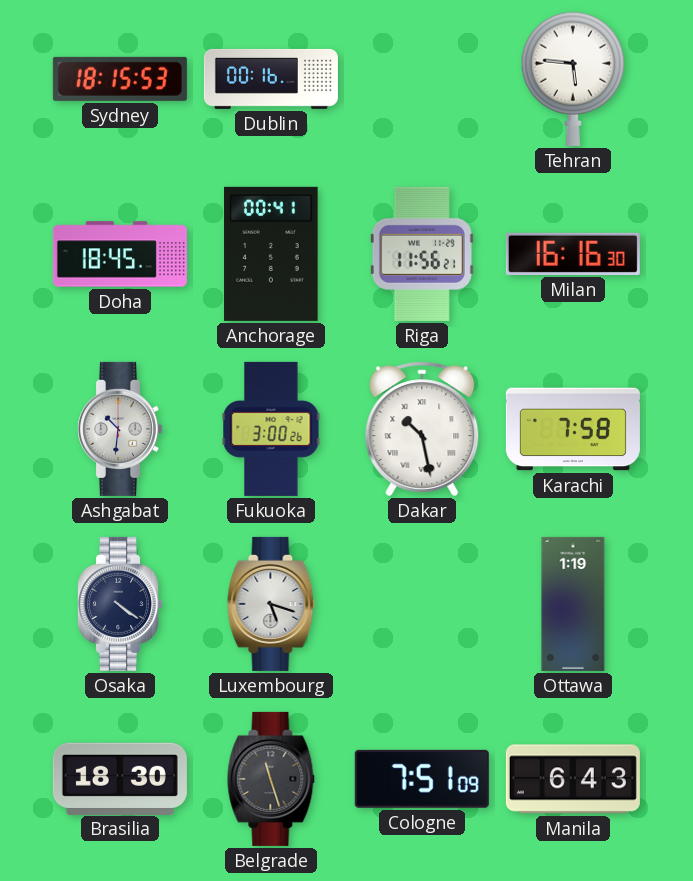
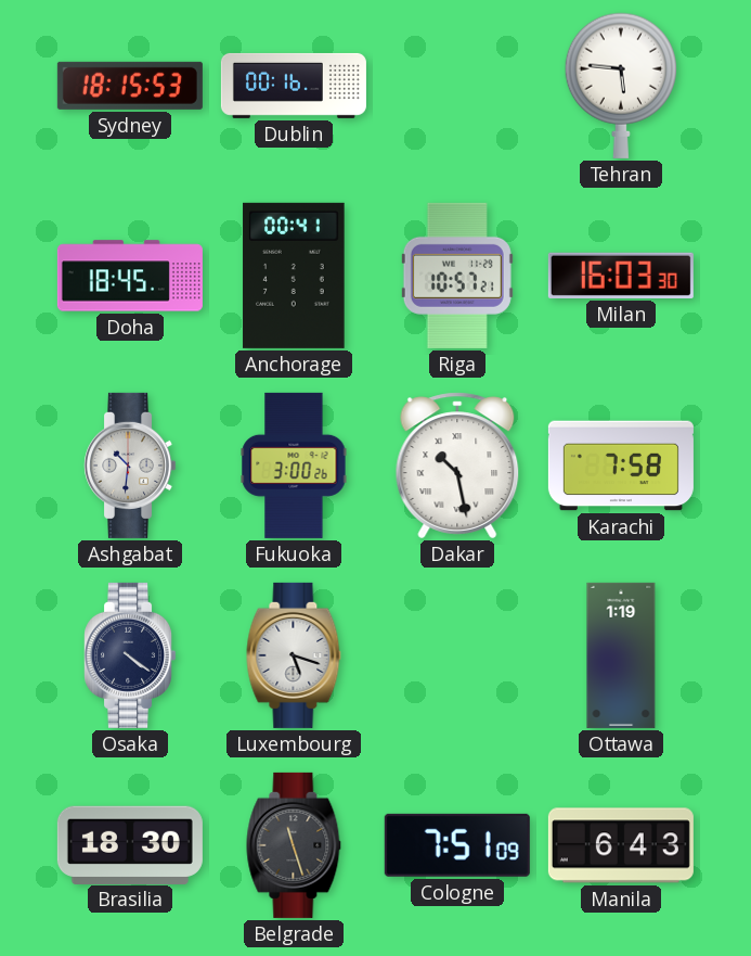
Riga: 11:56 -> 10:57 (457, 276)
Milan: 16:16 -> 16:03 (621, 276)
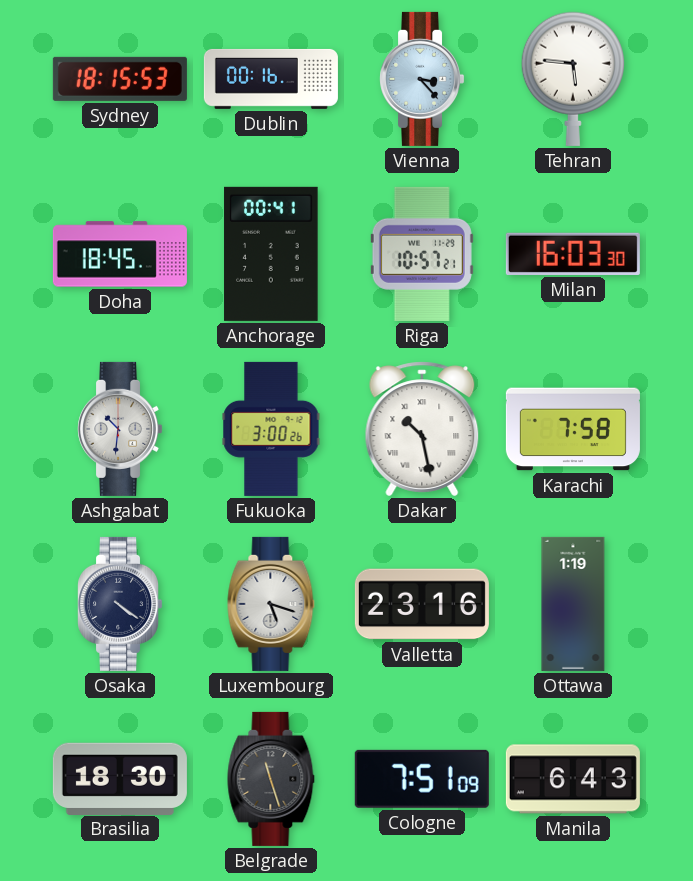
Vienna: none -> 3:23 (422, 79)
Valletta: none -> 23:16 (422, 604)
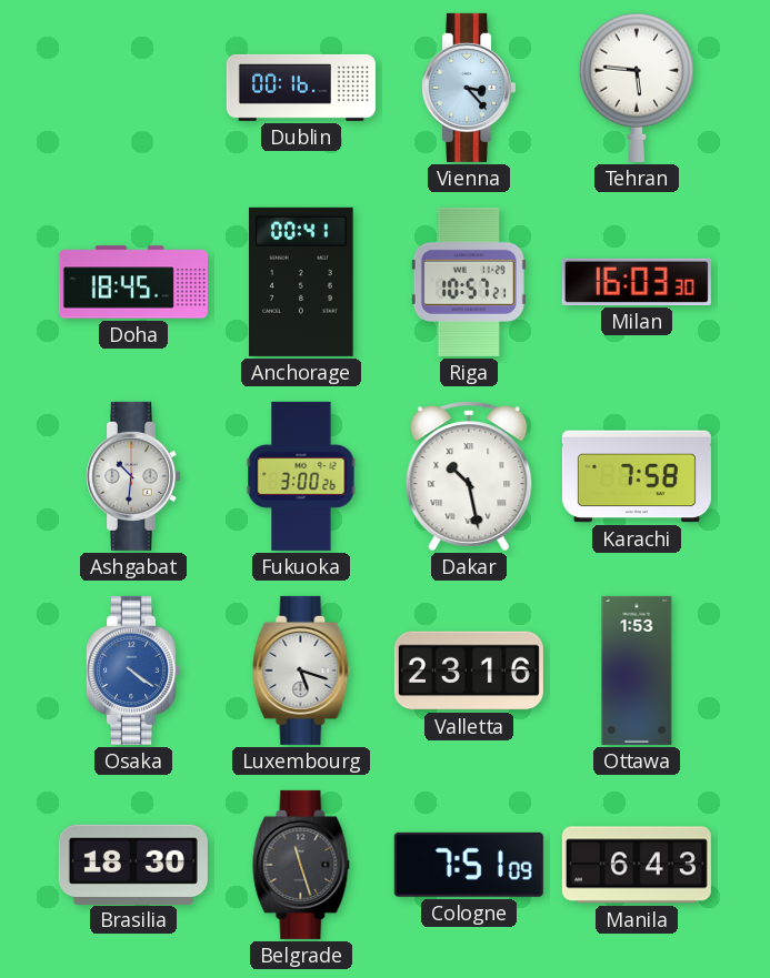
Sydney: 18:15 -> none (120, 79)
Osaka dial: navy -> blue (133, 671)
Ottawa: 1:19 -> 1:53 (637, 671)
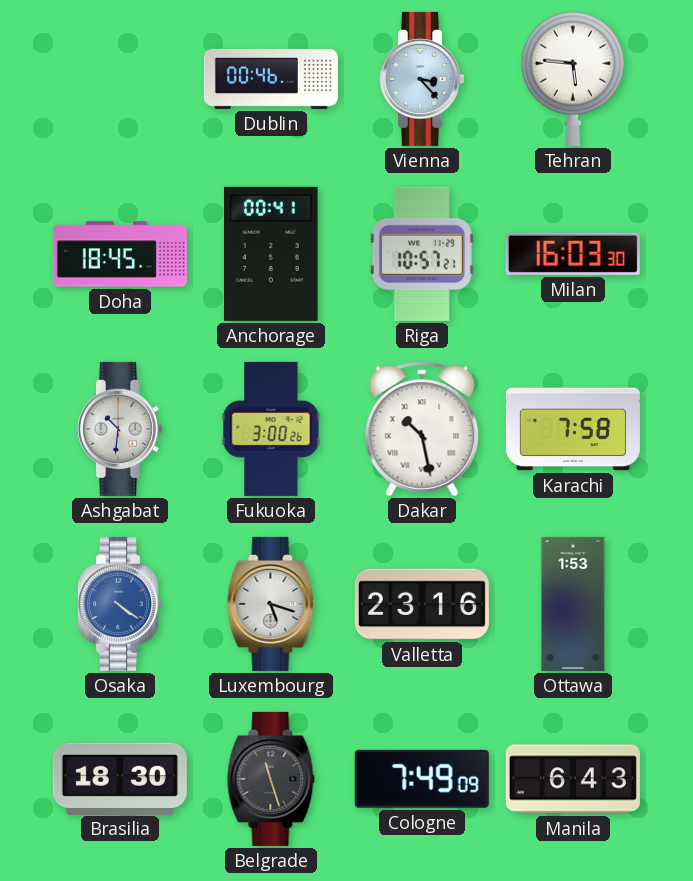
Dublin: 00:16 -> 00:46 (271, 79)
Cologne: 7:51 -> 7:49 (422, 779)
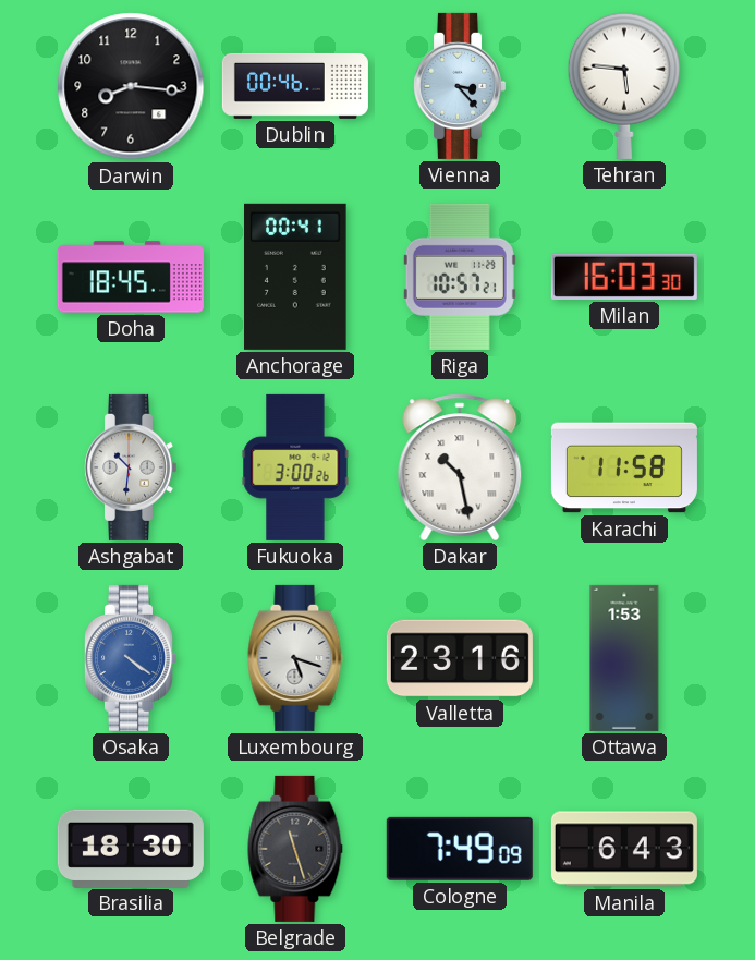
Darwin: none -> 8:16 (131, 86)
Karachi: 7:58 -> 11:58 (624, 467)
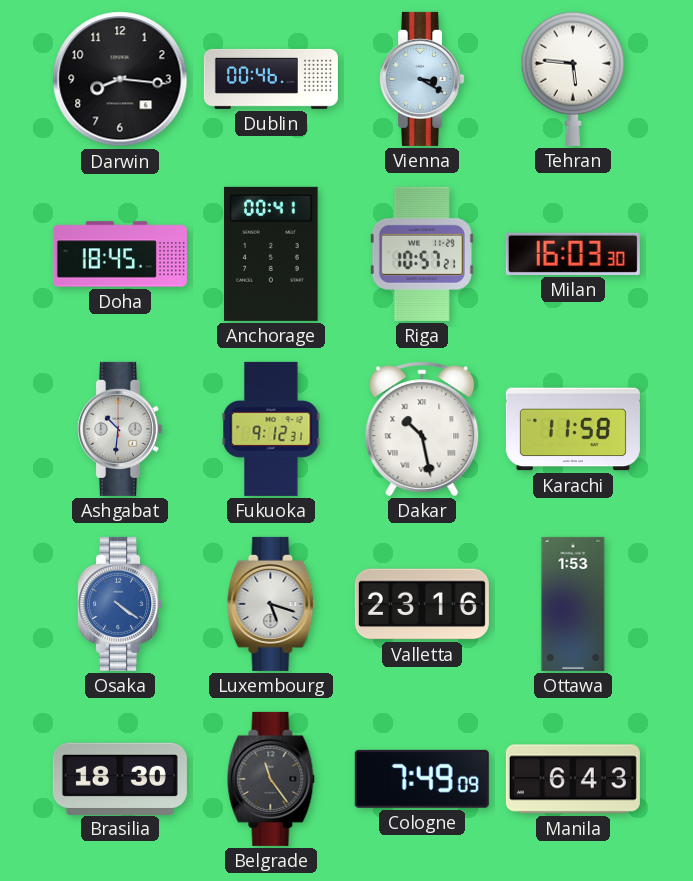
Vienna: 3:23 -> 3:20 (422, 79)
Fukuoka: 3:00 -> 9:12 (271, 429)
Belgrade: 11:27 -> 11:24 (271, 779)
